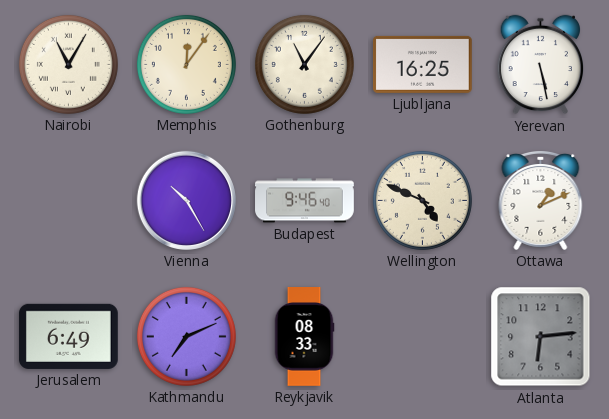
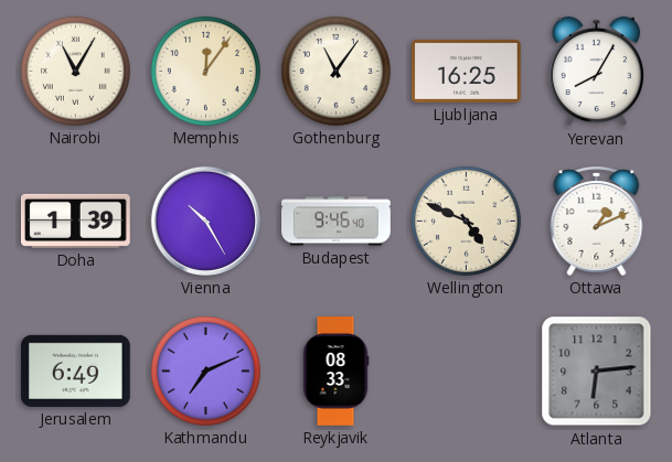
Yerevan: 5:28 -> 8:05 (596, 72)
Doha: none -> 1:39 (75, 221)
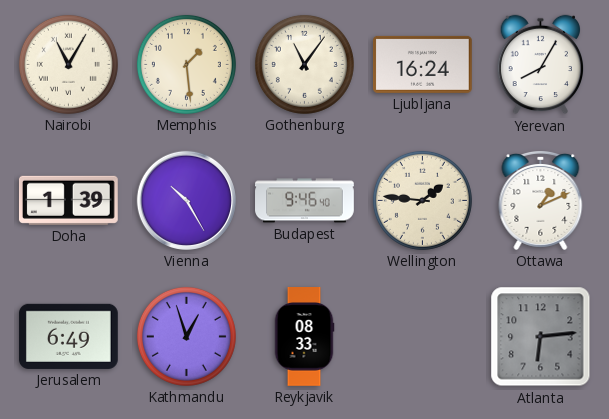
Memphis: 12:06 -> 1:29 (186, 64)
Ljubljana: 16:25 -> 16:24 (423, 64)
Wellington: 4:49 -> 1:46 (422, 200)
Kathmandu: 7:11 -> 12:57 (186, 336)
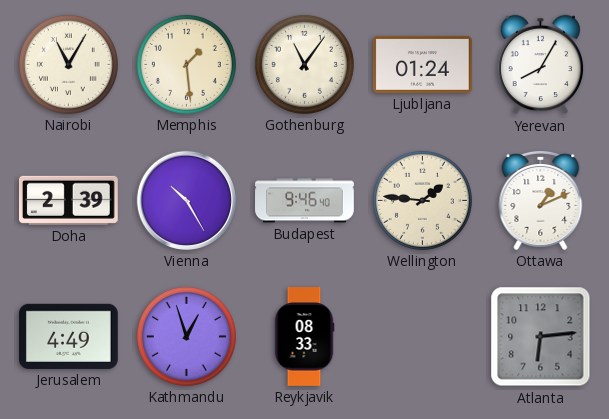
Ljubljana: 16:24 -> 01:24 (423, 64)
Doha: 1:39 -> 2:39 (68, 200)
Jerusalem: 6:49 -> 4:49 (68, 336)
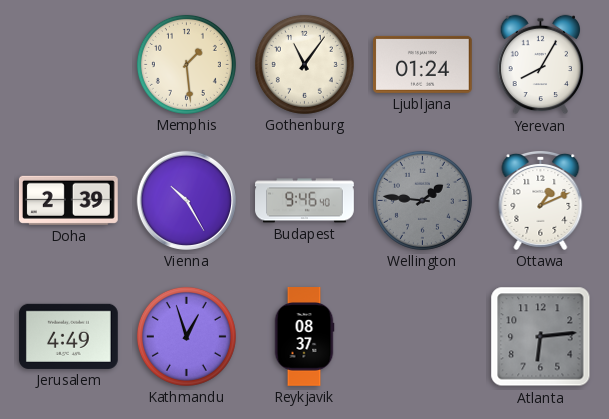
Nairobi: 11:05 -> none (68, 64)
Wellington dial: cream -> grey (422, 200)
Reykjavik: 08:33 -> 08:37 (304, 337)
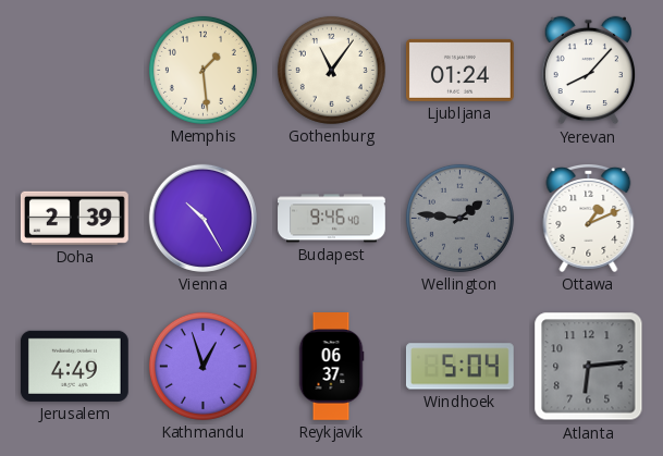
Yerevan: 8:05 -> 8:07 (588, 71)
Reykjavik: 08:37 -> 06:37 (331, 367)
Windhoek: none -> 5:04 (459, 367)
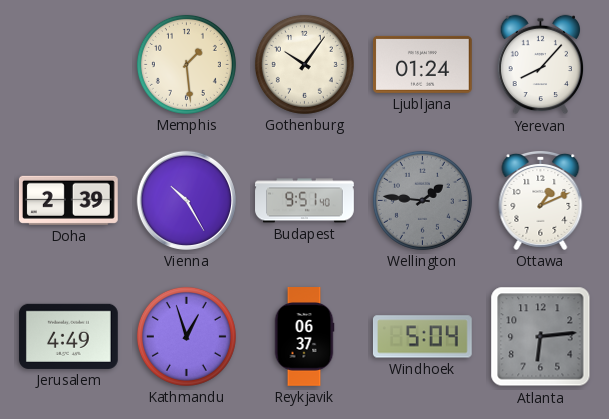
Gothenburg: 11:06 -> 10:06 (304, 64)
Budapest: 9:46 -> 9:51 (305, 201)
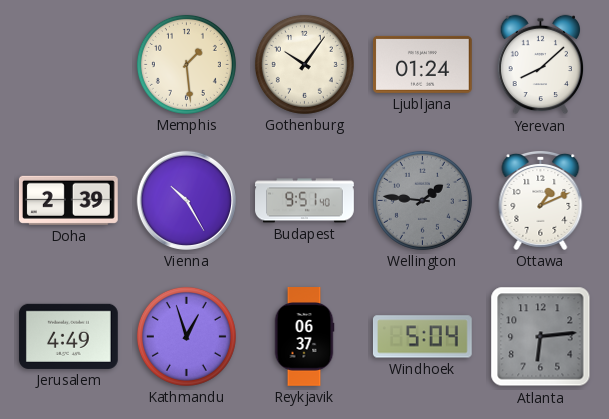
Yerevan: 8:07 -> 8:08 (540, 65)
